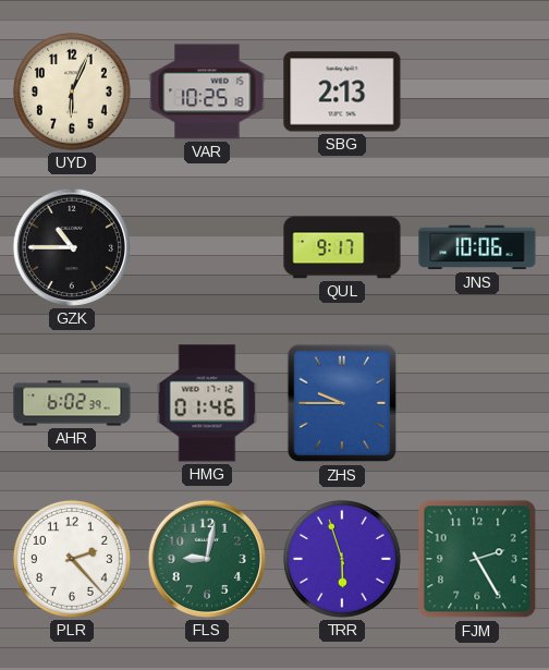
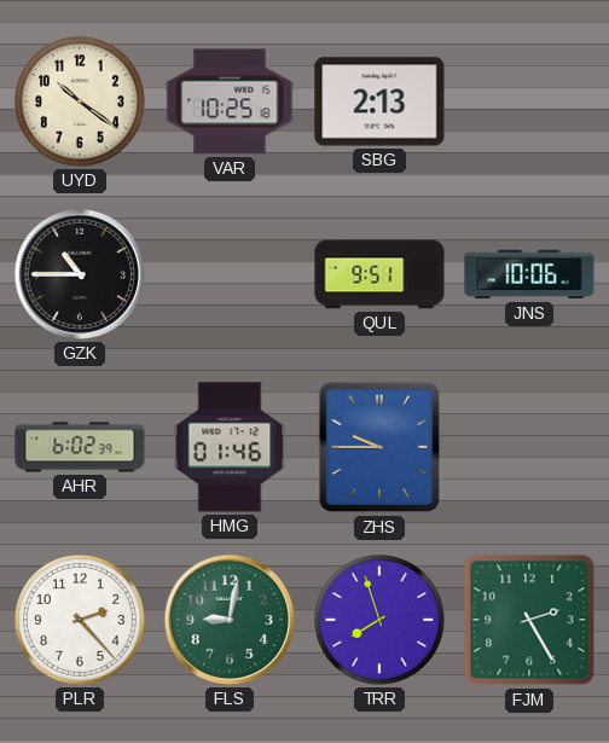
UYD: 6:04 -> 10:21 (81, 103)
QUL: 9:17 -> 9:51 (379, 274)
TRR: 5:57 -> 7:57 (381, 621)
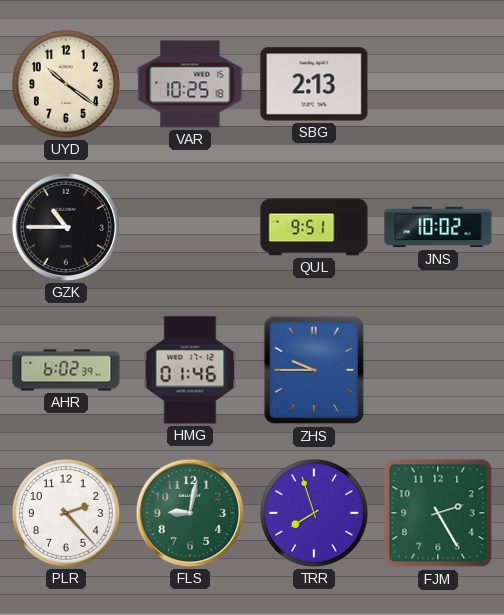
JNS: 10:06 -> 10:02 (438, 227)
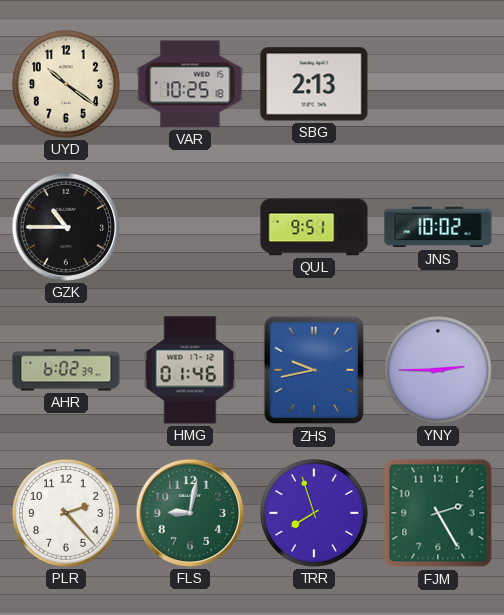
ZHS: 9:45 -> 9:43 (314, 370)
YNY: none -> 2:45 (439, 371)
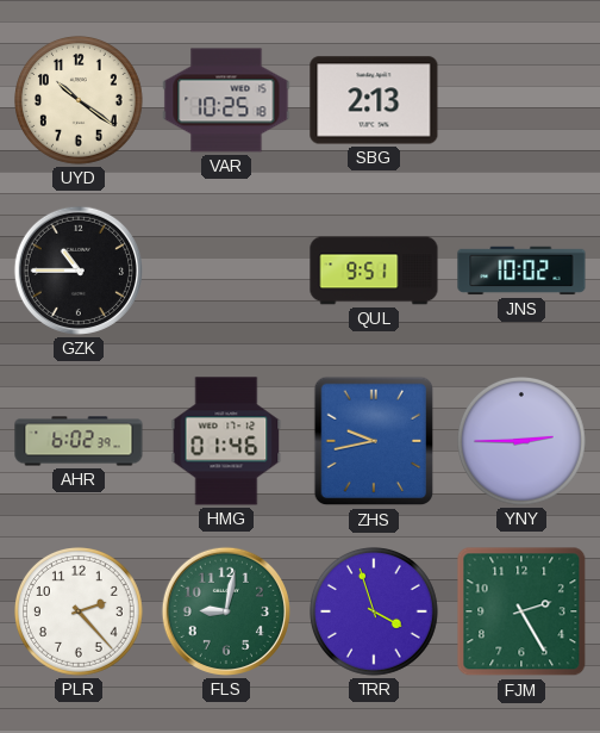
TRR: 7:57 -> 3:57 (375, 613)
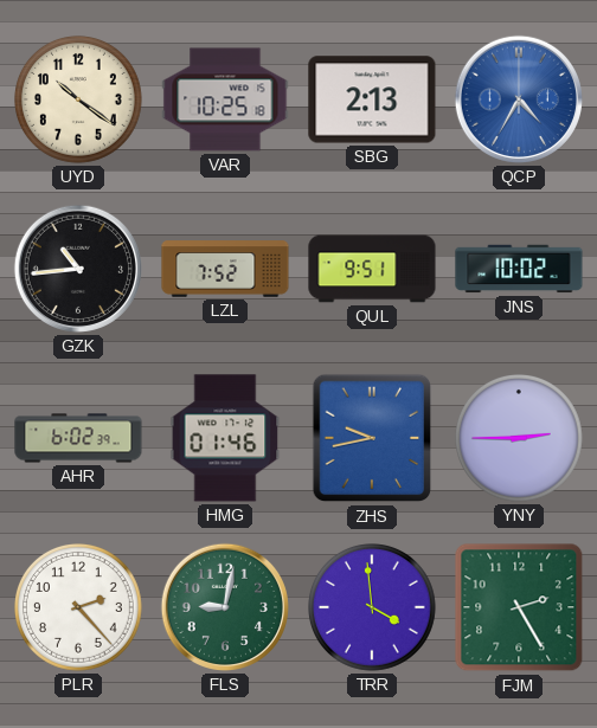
QCP: none -> 4:35 (519, 99)
GZK: 10:45 -> 10:44 (78, 269)
LZL: none -> 7:52 (225, 269)
TRR: 3:57 -> 3:59 (373, 608)
